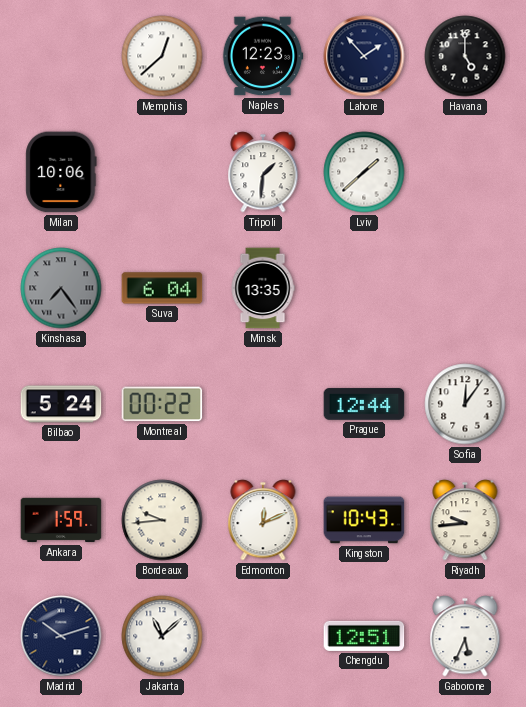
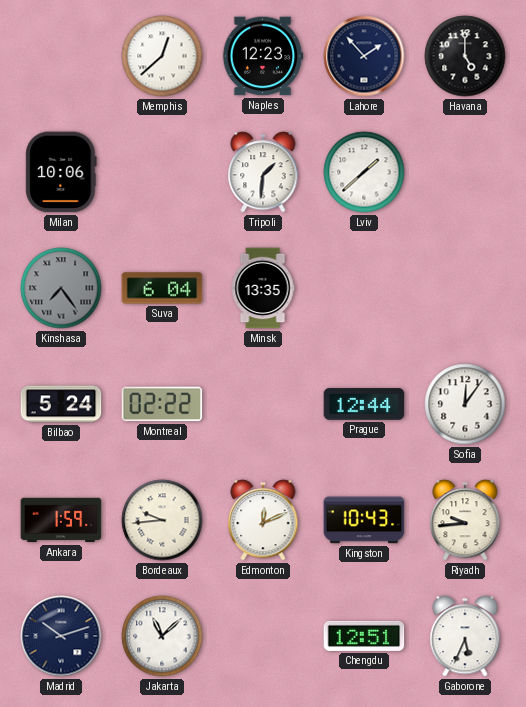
Montreal: 00:22 -> 02:22 (162, 404)
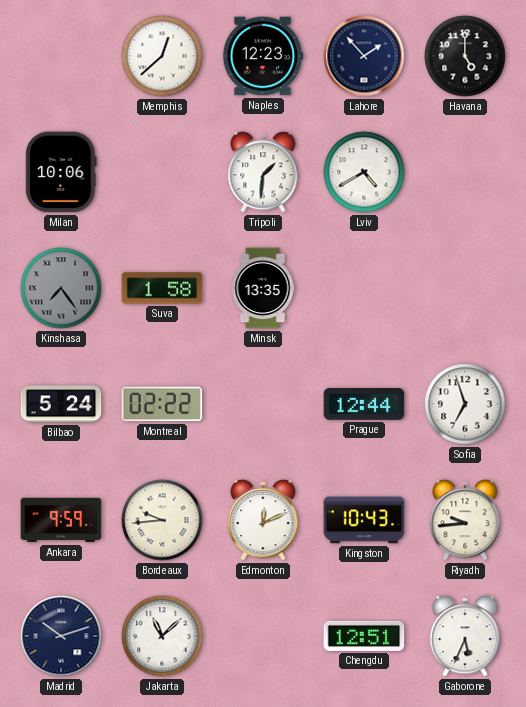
Lviv: 1:38 -> 4:40 (364, 172)
Suva: 6:04 -> 1:58 (162, 288)
Sofia: 12:06 -> 6:57 (465, 404)
Ankara: 1:59 -> 9:59 (61, 520)
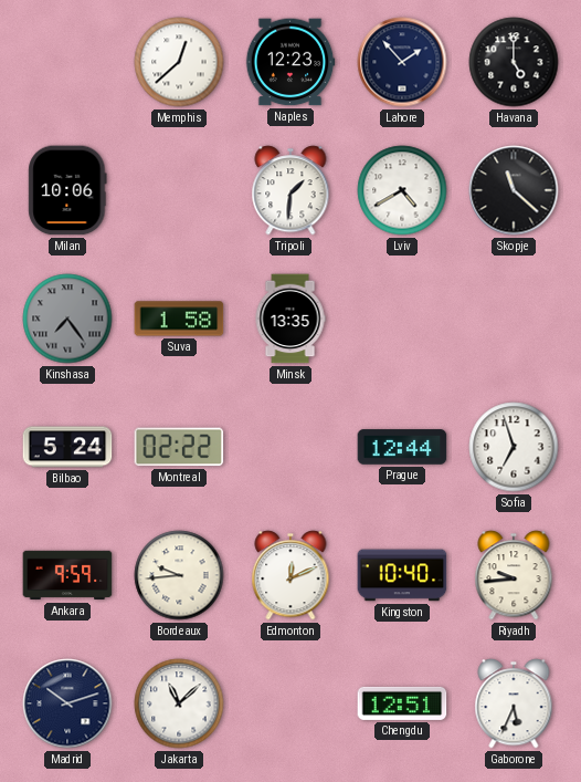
Skopje: none -> 11:22 (514, 190)
Kingston: 10:43 -> 10:40 (402, 575)
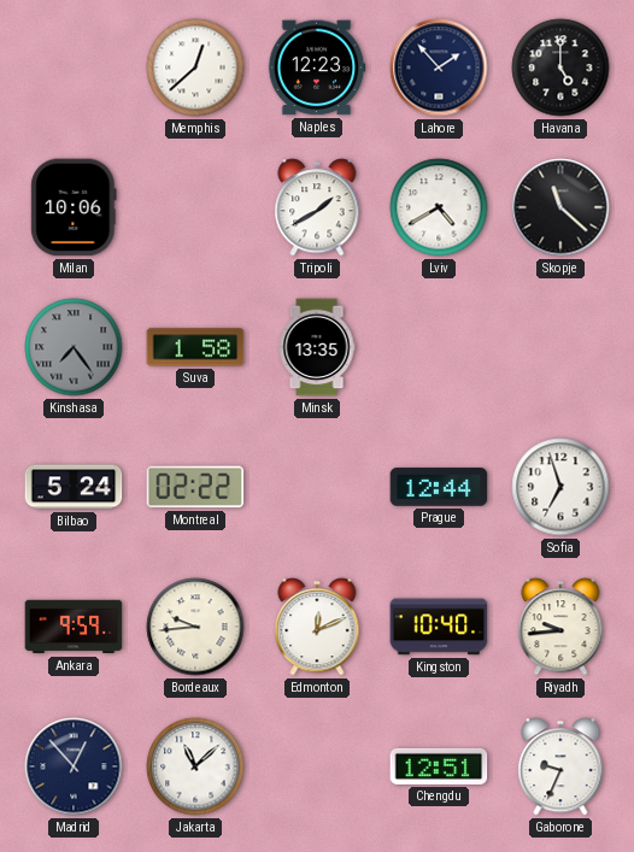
Tripoli: 1:31 -> 1:40 (317, 207)
Madrid: 10:12 -> 12:53 (74, 766)
Gaborone: 5:34 -> 9:34 (560, 766)
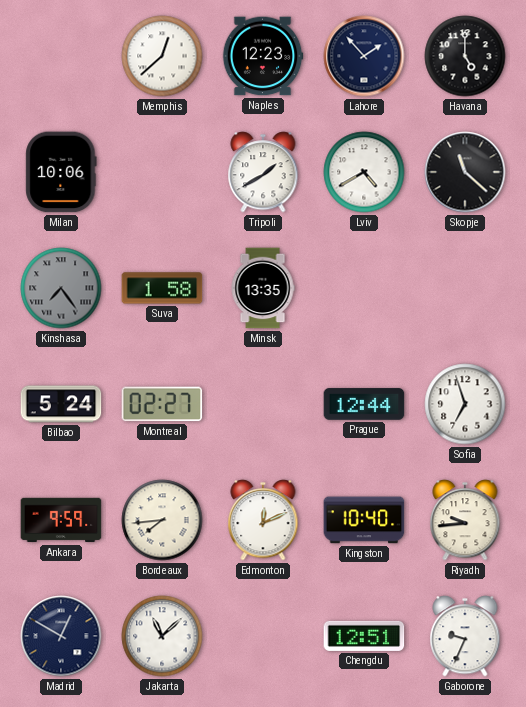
Montreal: 02:22 -> 02:27 (162, 404)
Bordeaux: 9:44 -> 7:44 (162, 520)
Madrid: 12:53 -> 12:50 (61, 636)
